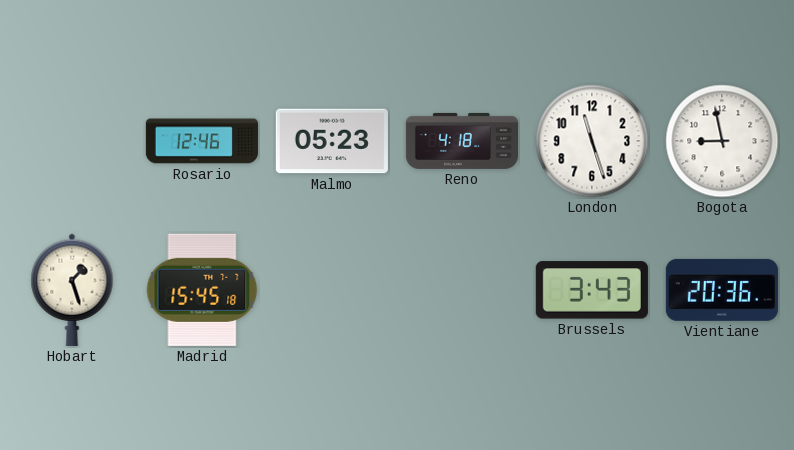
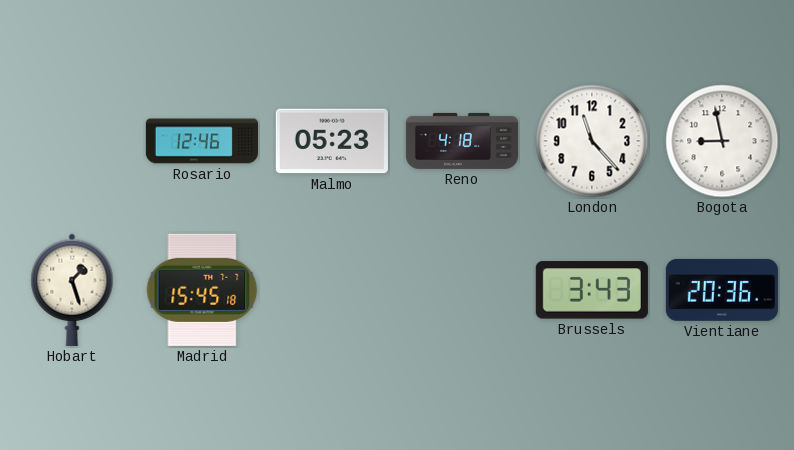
London: 11:27 -> 11:23 (592, 141)
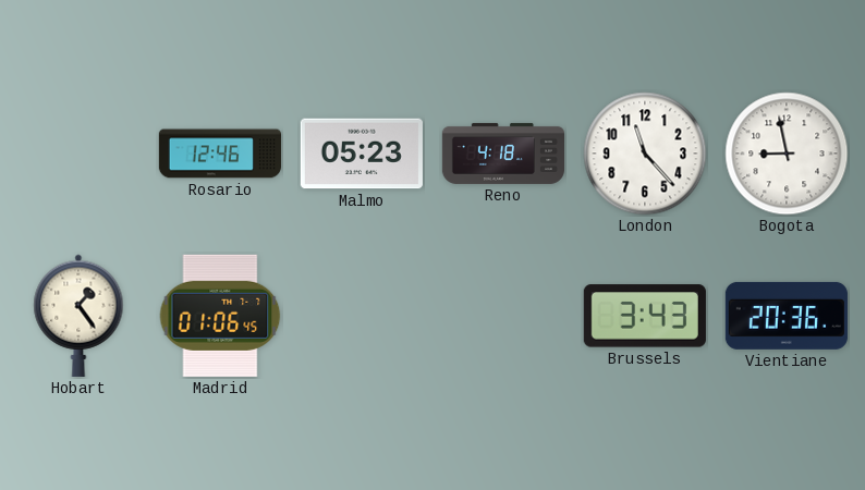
Hobart: 1:27 -> 1:24 (78, 316)
Madrid: 15:45 -> 01:06 (220, 316)
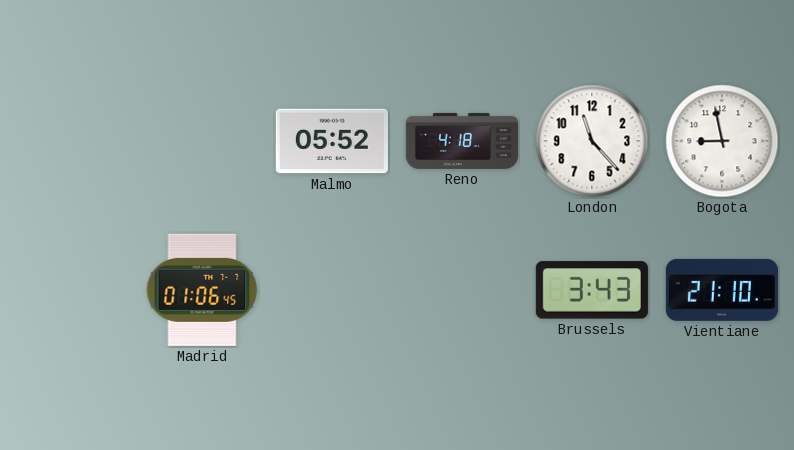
Rosario: 12:46 -> none (220, 154)
Malmo: 05:23 -> 05:52 (332, 141)
Hobart: 1:24 -> none (78, 316)
Vientiane: 20:36 -> 21:10 (722, 290)
